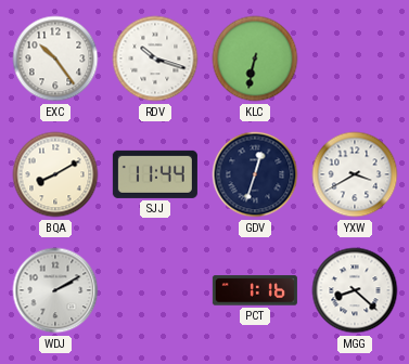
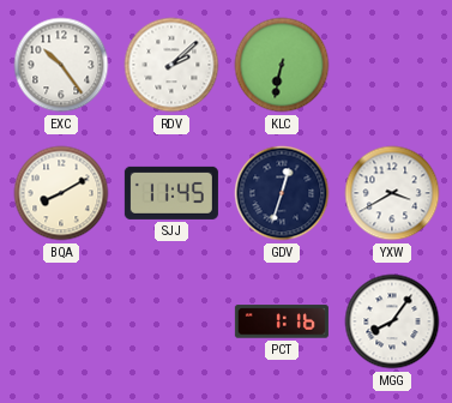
RDV: 10:18 -> 2:08 (171, 65)
SJJ: 11:44 -> 11:45 (171, 193)
WDJ: 2:10 -> none (55, 290)
MGG: 8:22 -> 8:06 (392, 321)
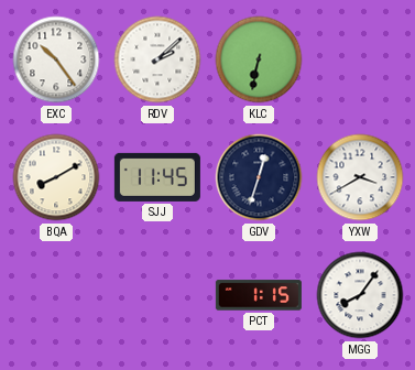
PCT: 1:16 -> 1:15 (259, 295)
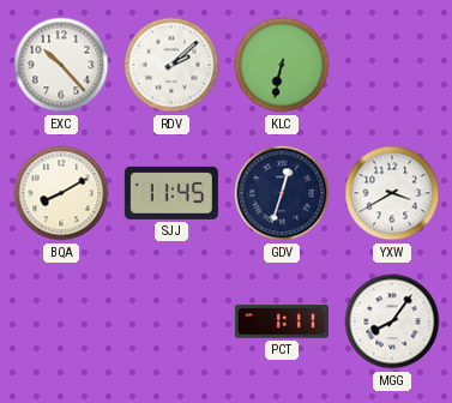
EXC: 10:24 -> 10:23 (61, 65)
PCT: 1:15 -> 1:11 (282, 321)
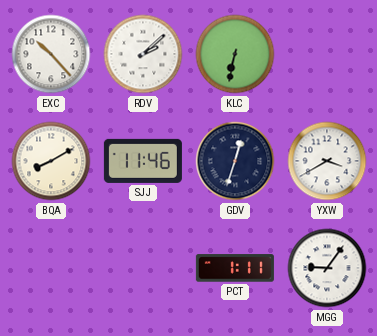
SJJ: 11:45 -> 11:46 (143, 161)
MGG: 8:06 -> 9:06 (327, 268)
